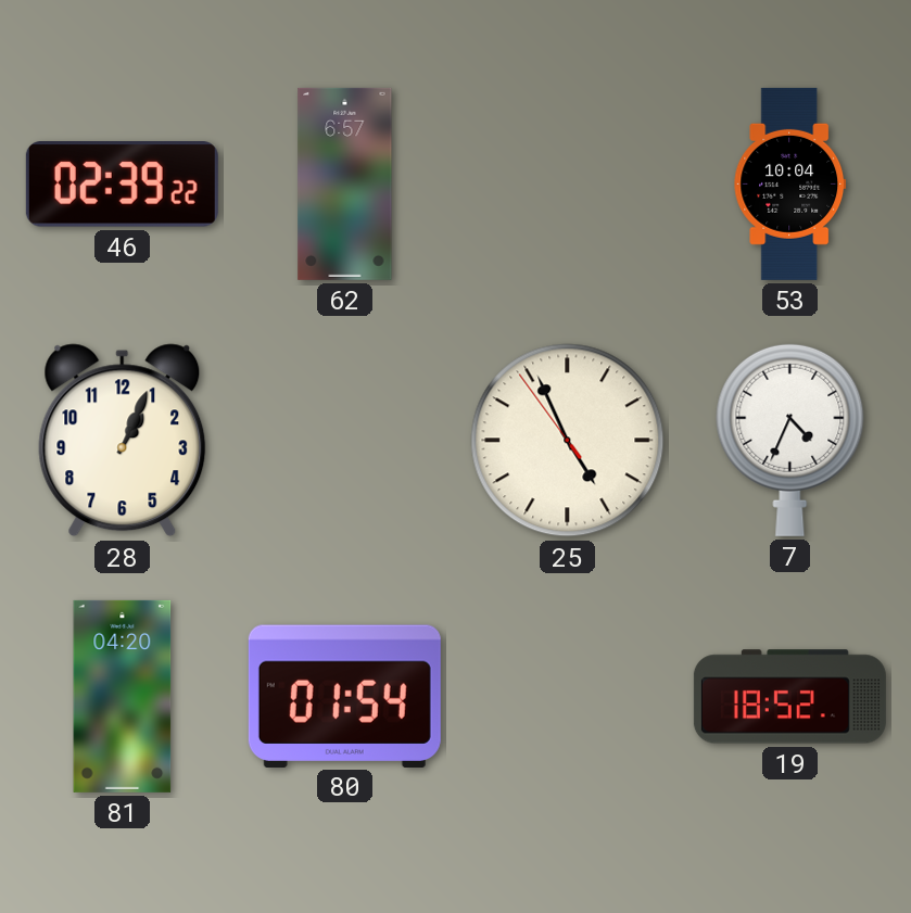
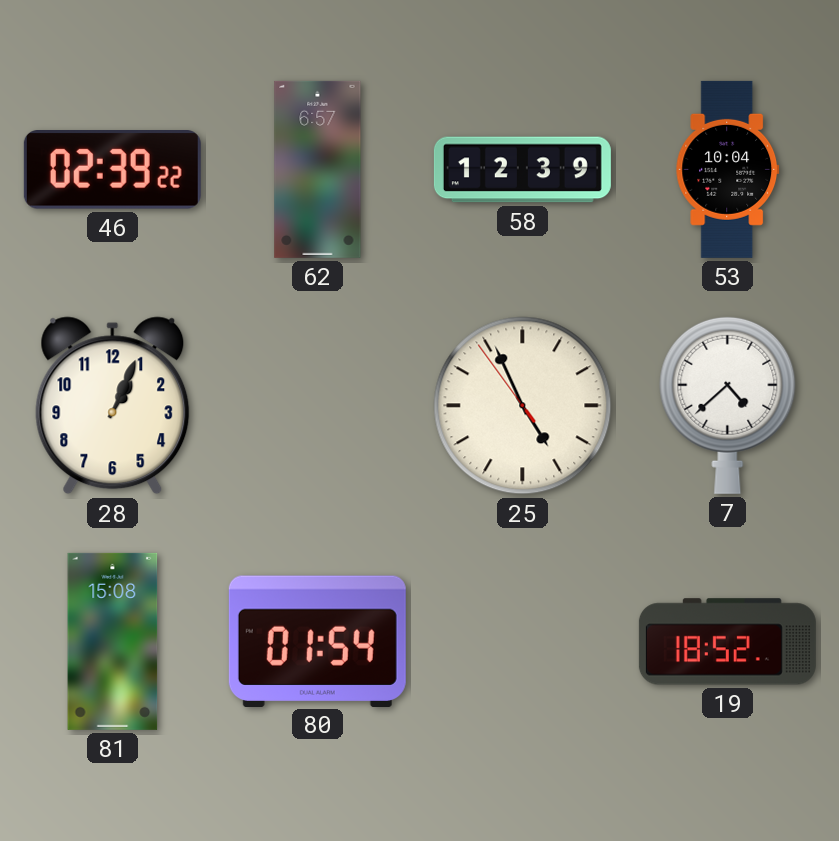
58: none -> 12:39 (522, 170)
7: 4:34 -> 4:38 (728, 405)
81: 04:20 -> 15:08 (113, 641)
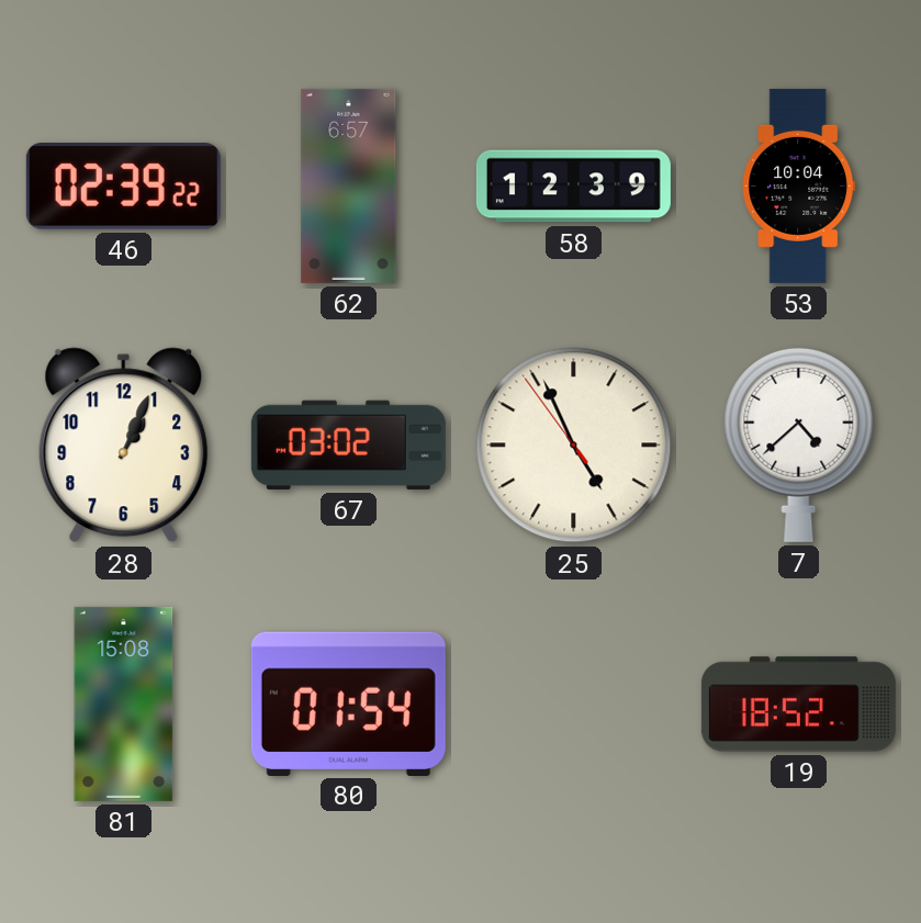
67: none -> 03:02 (348, 444)
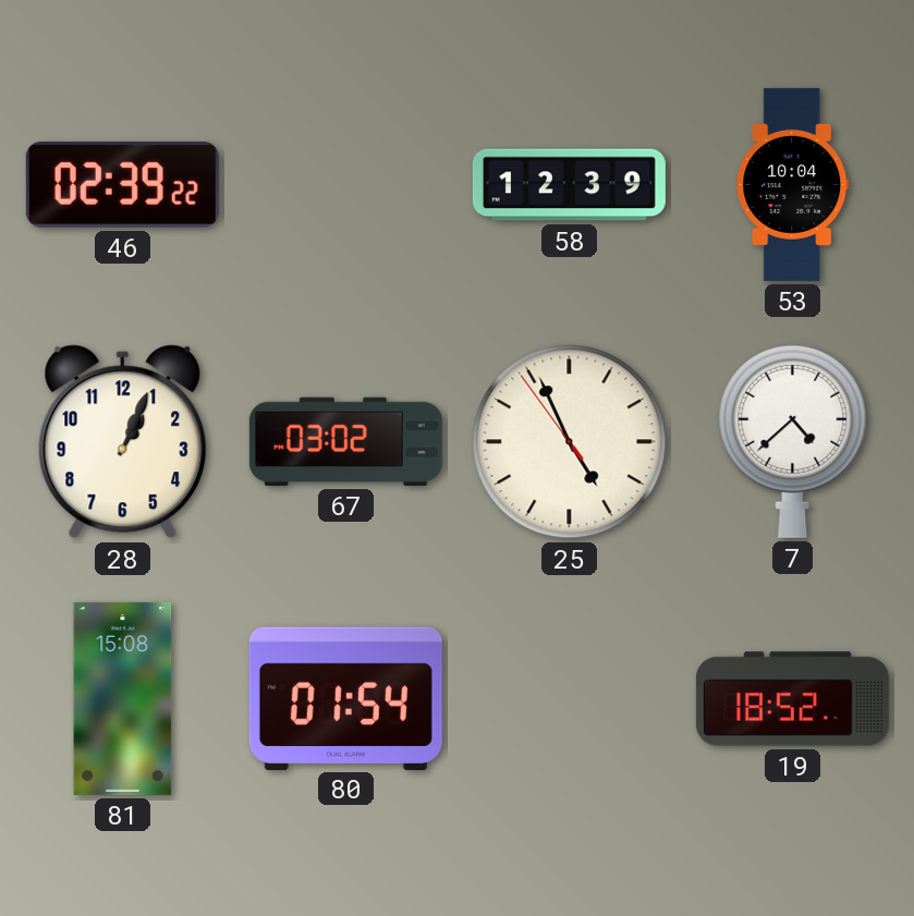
62: 6:57 -> none (349, 185)
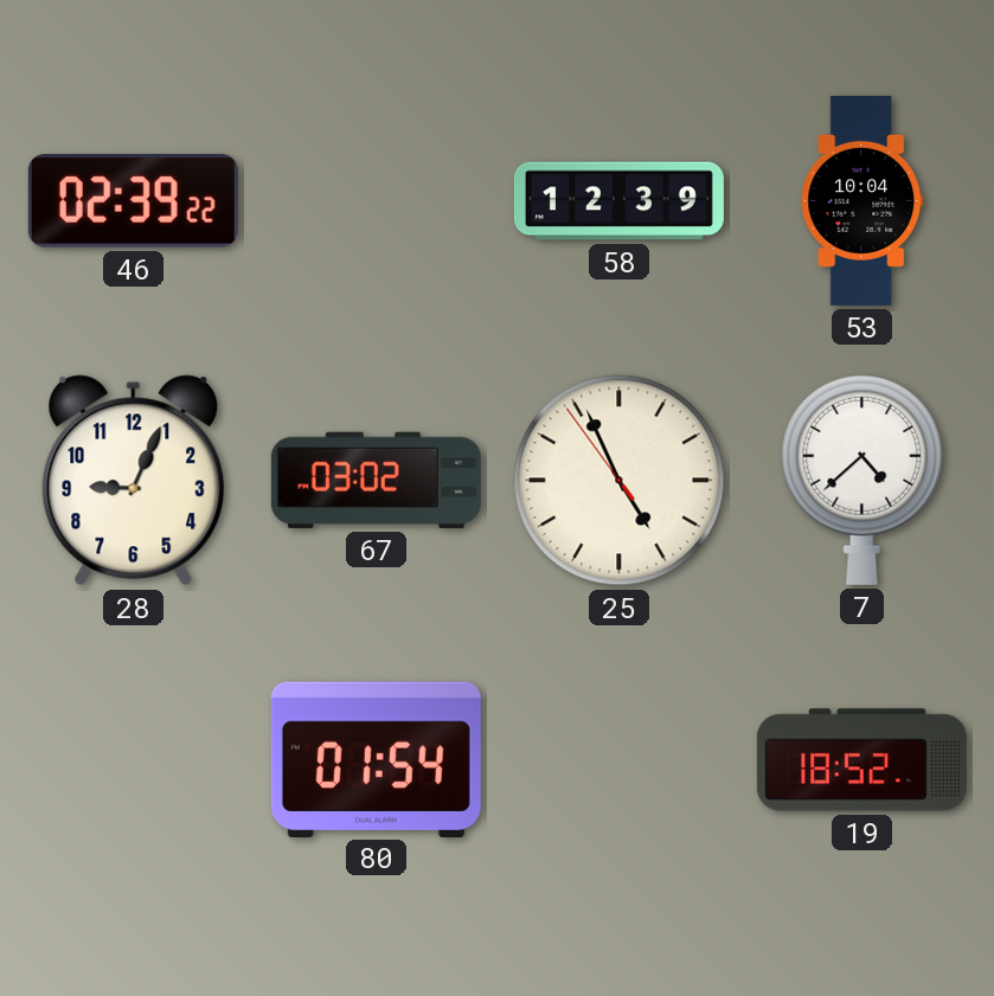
28: 1:04 -> 9:04 (134, 481)
81: 15:08 -> none (123, 698)
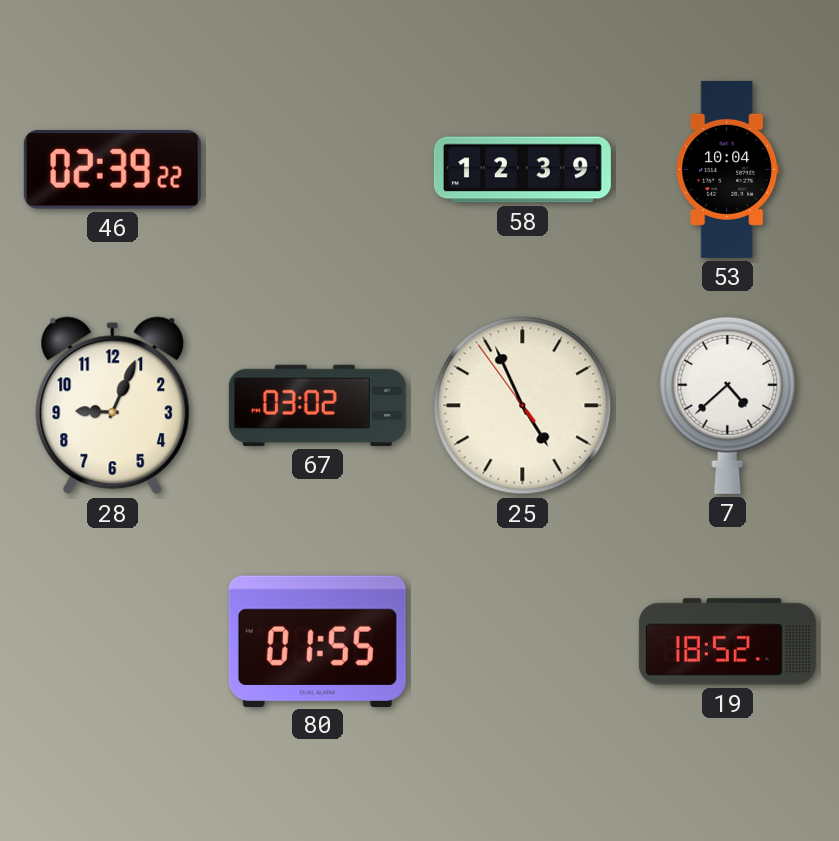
80: 01:54 -> 01:55 (317, 641)
